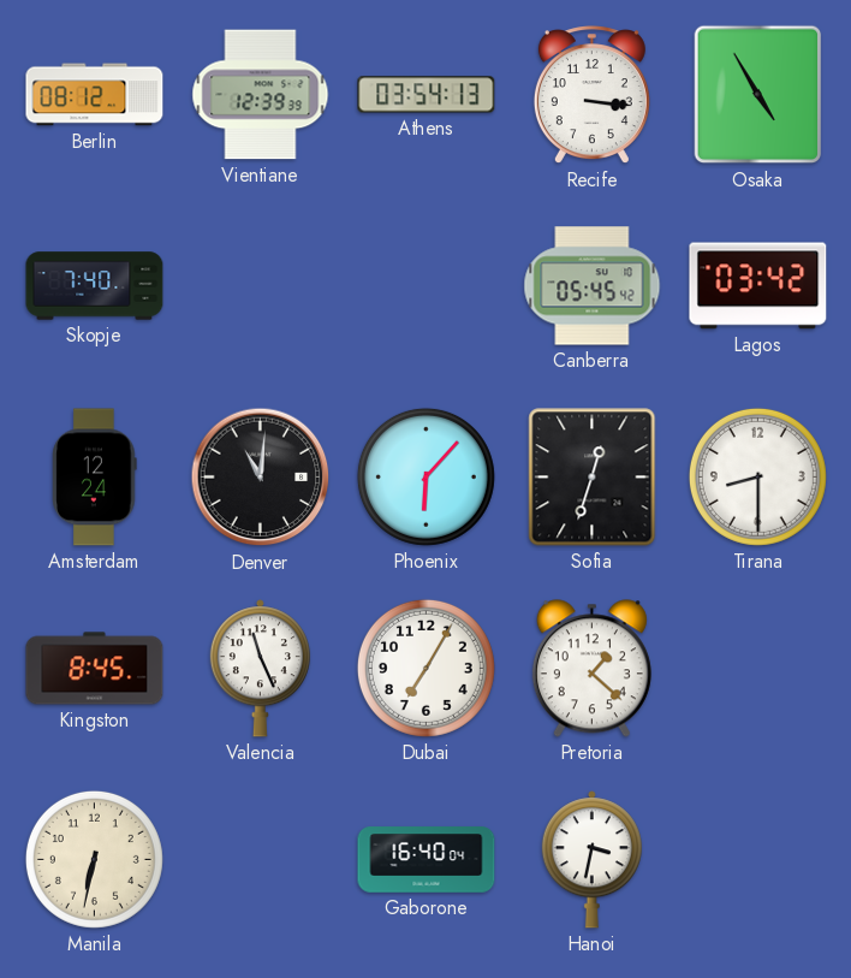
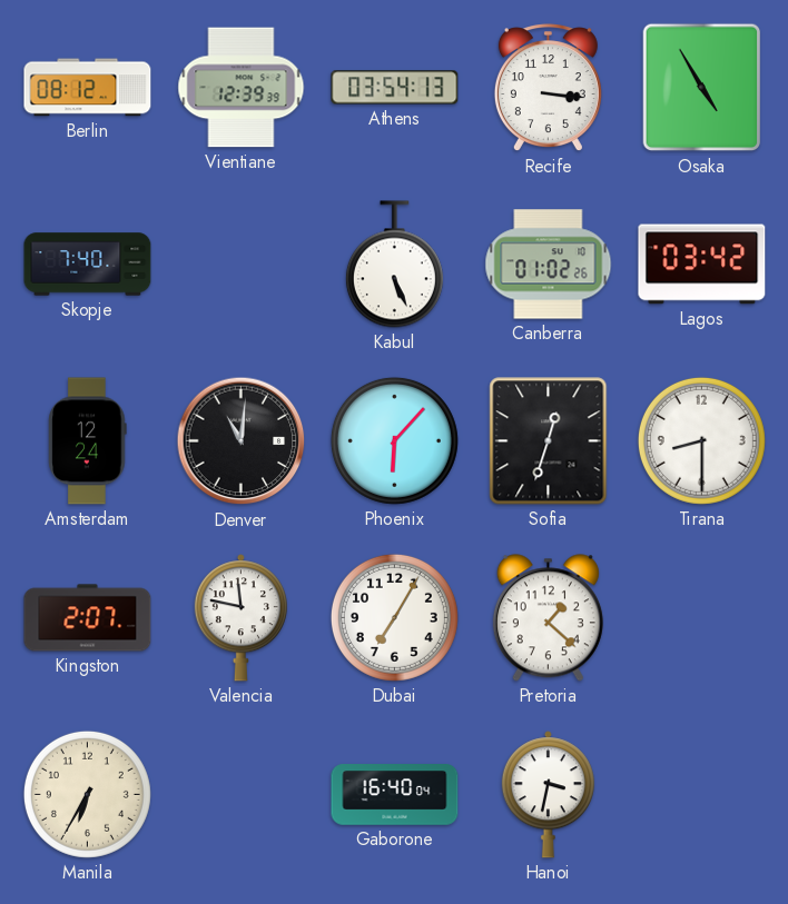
Kabul: none -> 5:26 (394, 265)
Canberra: 05:45 -> 01:02 (549, 265)
Kingston: 8:45 -> 2:07 (88, 618)
Valencia: 11:26 -> 11:47 (240, 618)
Manila: 6:32 -> 6:35 (87, 794)
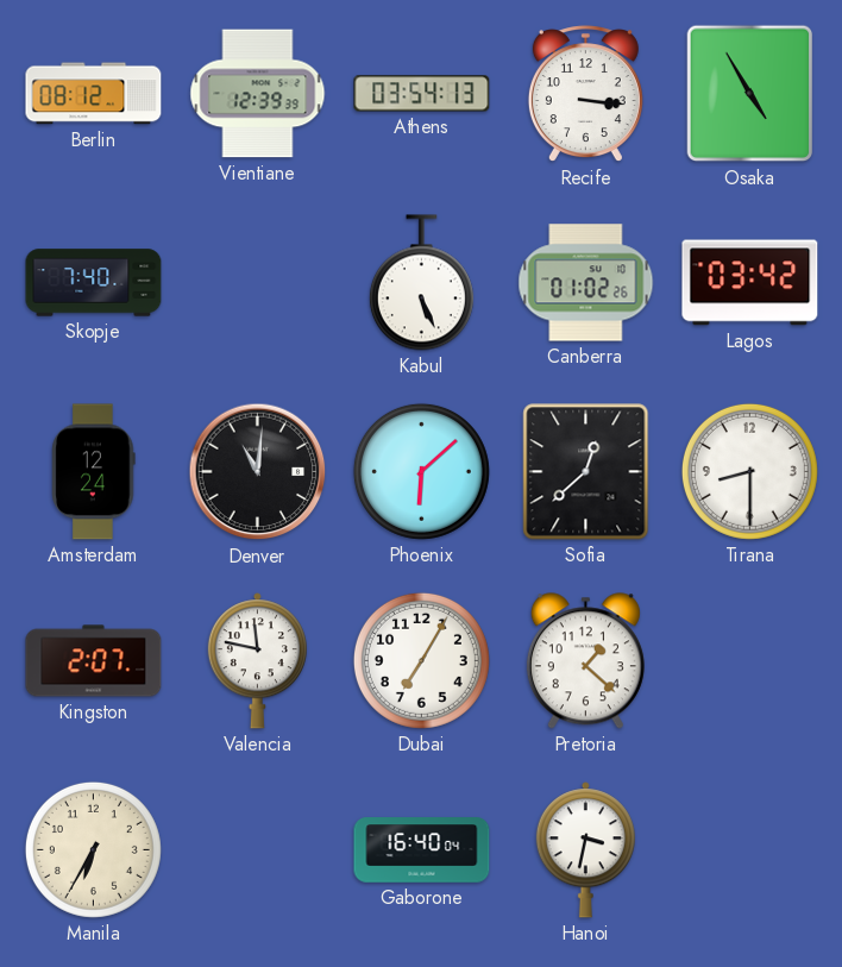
Phoenix: 6:07 -> 6:08 (421, 471)
Sofia: 12:33 -> 12:38 (586, 472)
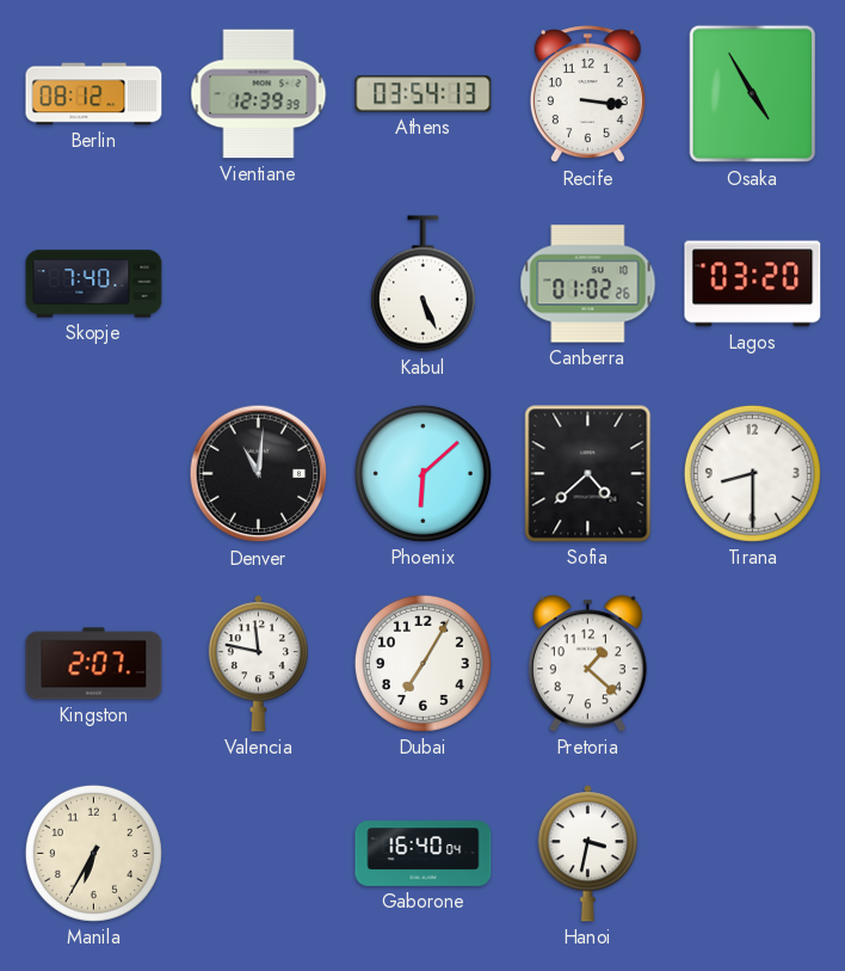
Lagos: 03:42 -> 03:20 (753, 284)
Amsterdam: 12:24 -> none (94, 472)
Sofia: 12:38 -> 4:38 (588, 474)
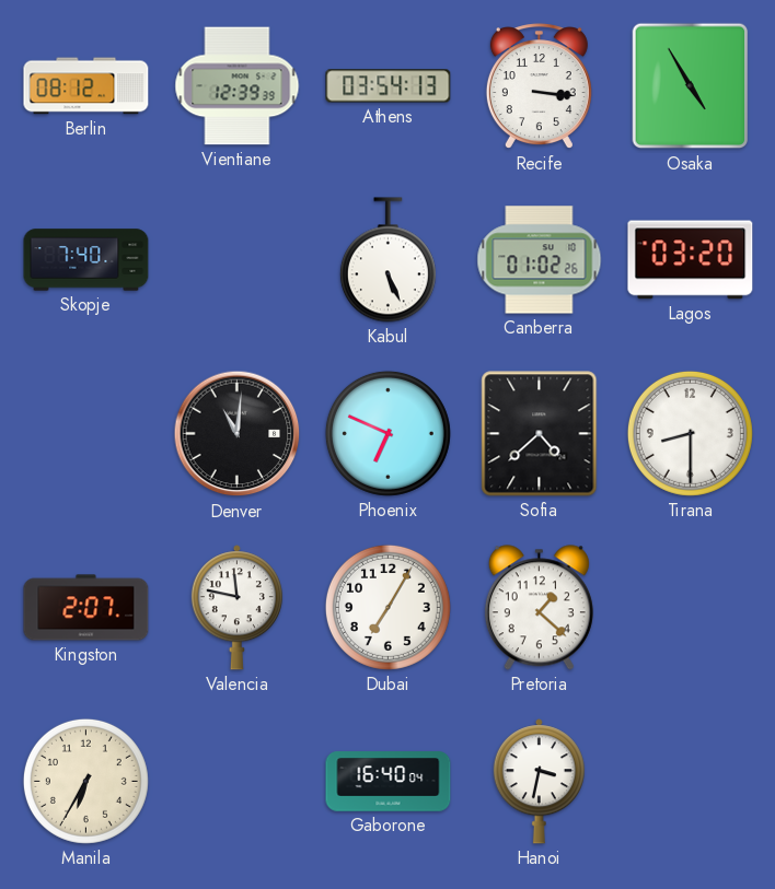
Phoenix: 6:08 -> 6:49 (387, 433)
